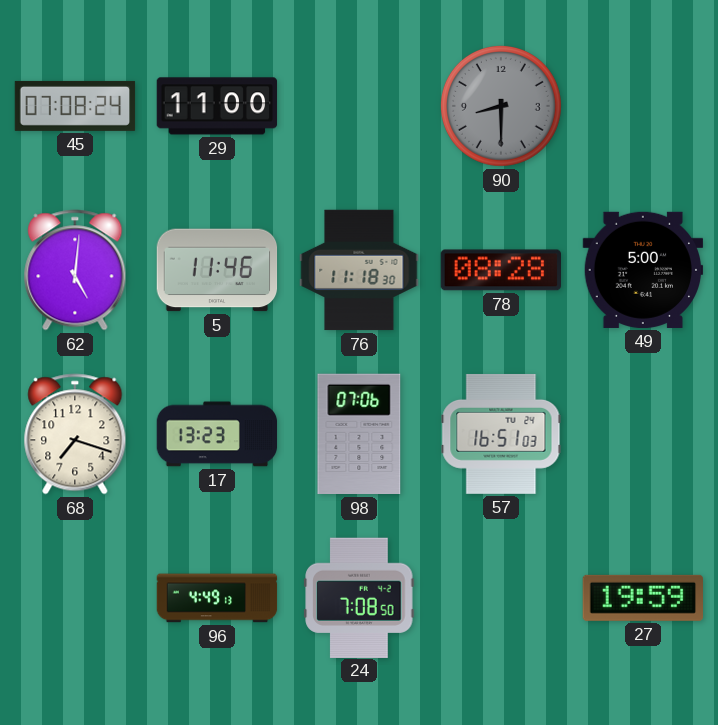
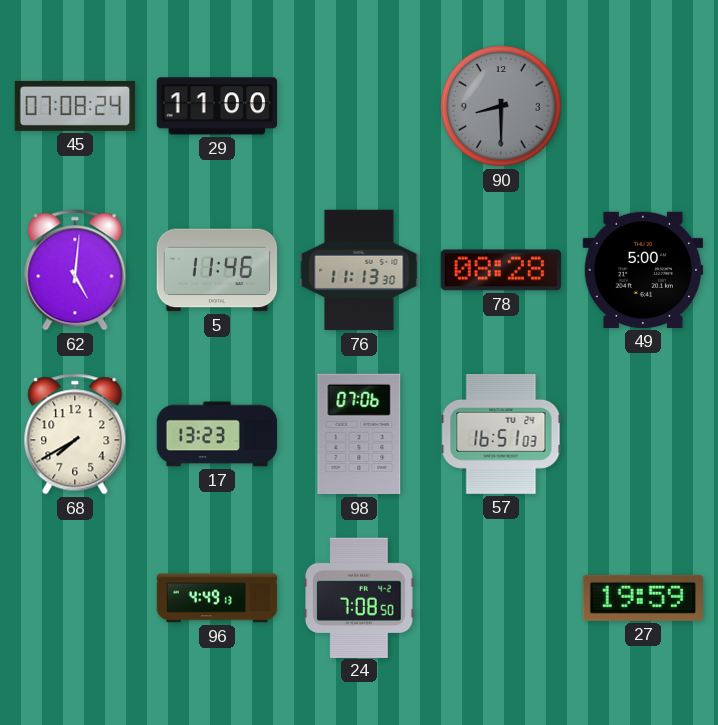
76: 11:18 -> 11:13 (359, 270)
68: 7:18 -> 7:40 (75, 434)
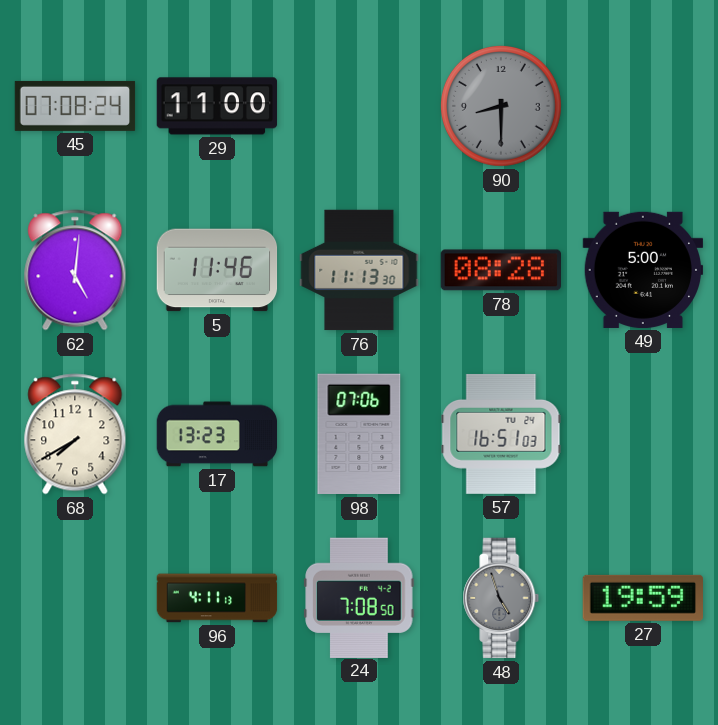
96: 4:49 -> 4:11 (217, 598)
48: none -> 4:57 (501, 598)
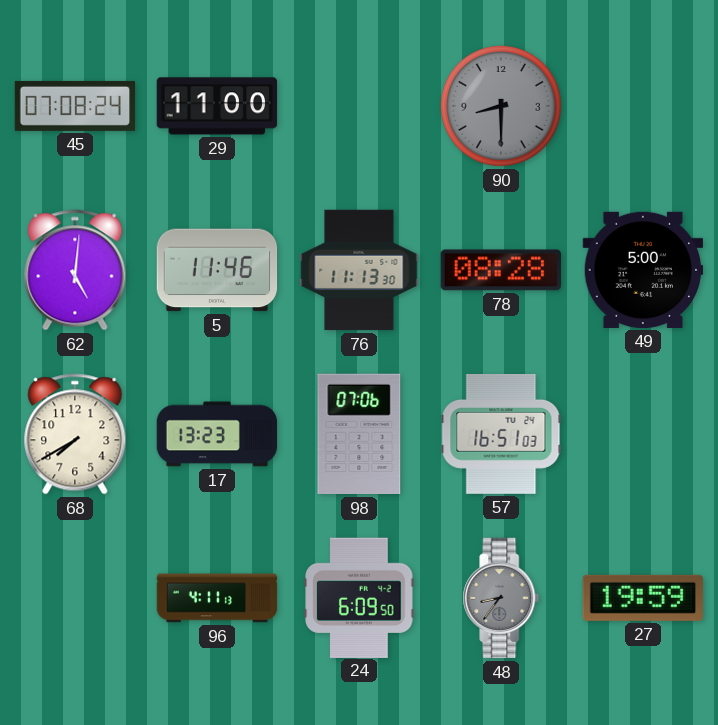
24: 7:08 -> 6:09 (359, 597)
48: 4:57 -> 8:36 (501, 598)
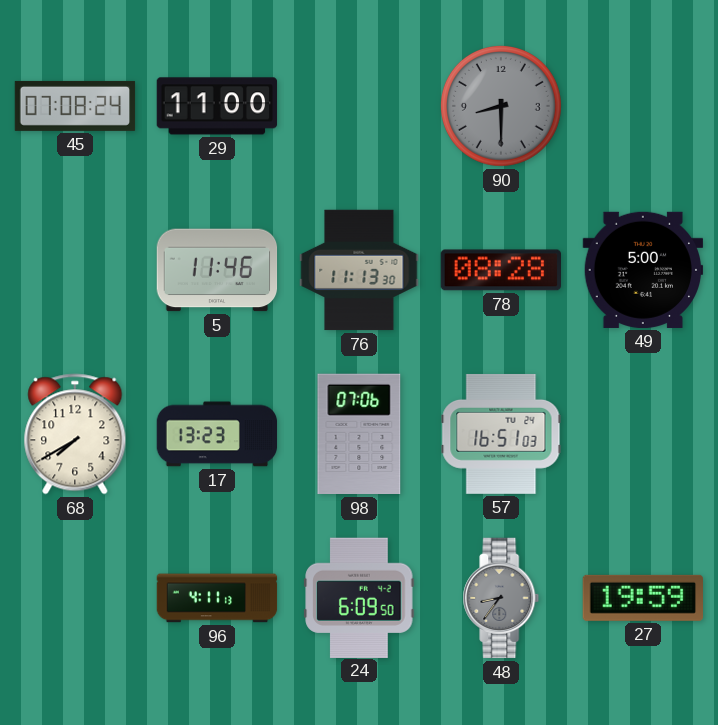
62: 5:01 -> none (75, 270)
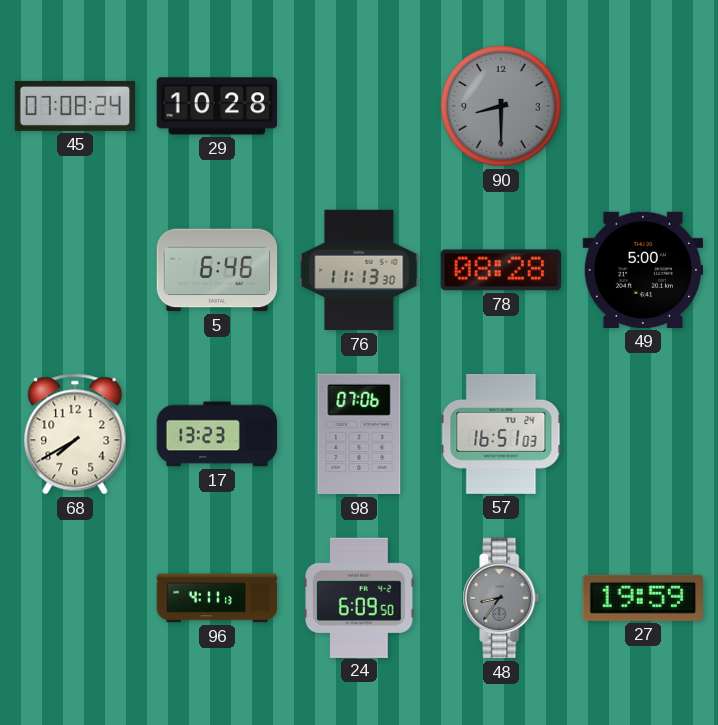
29: 11:00 -> 10:28 (217, 106)
5: 11:46 -> 6:46 (217, 270)
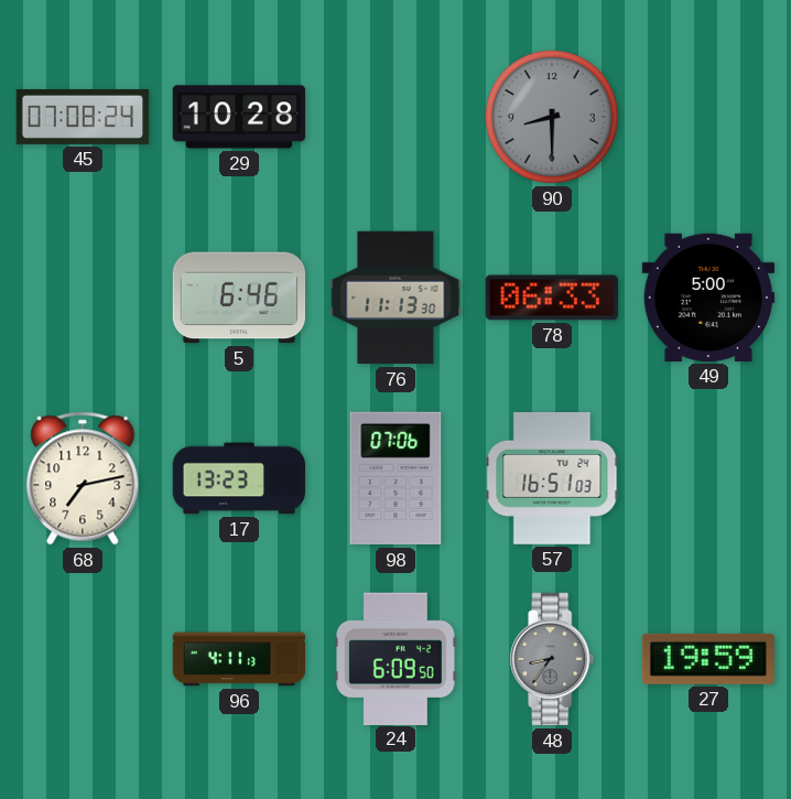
78: 08:28 -> 06:33 (551, 298)
68: 7:40 -> 7:13 (83, 478)
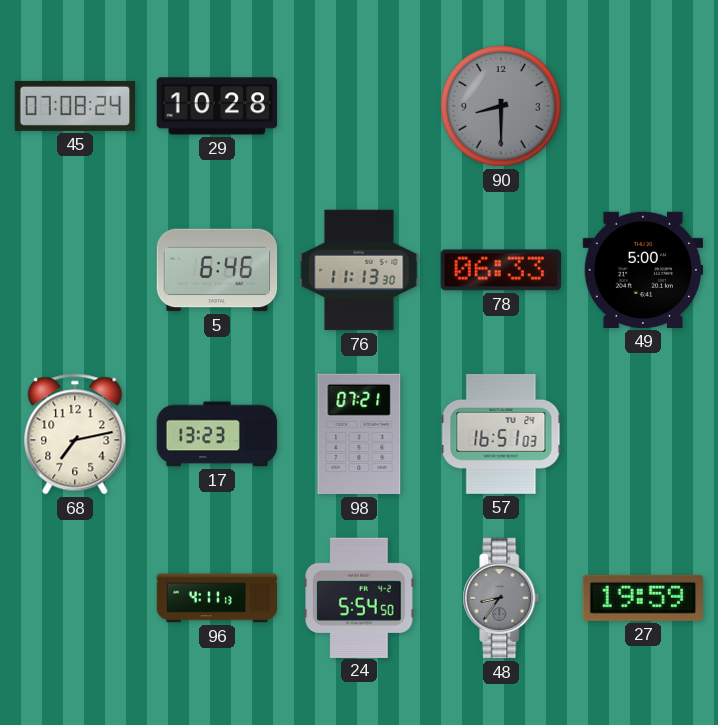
98: 07:06 -> 07:21 (359, 434)
24: 6:09 -> 5:54 (359, 597)
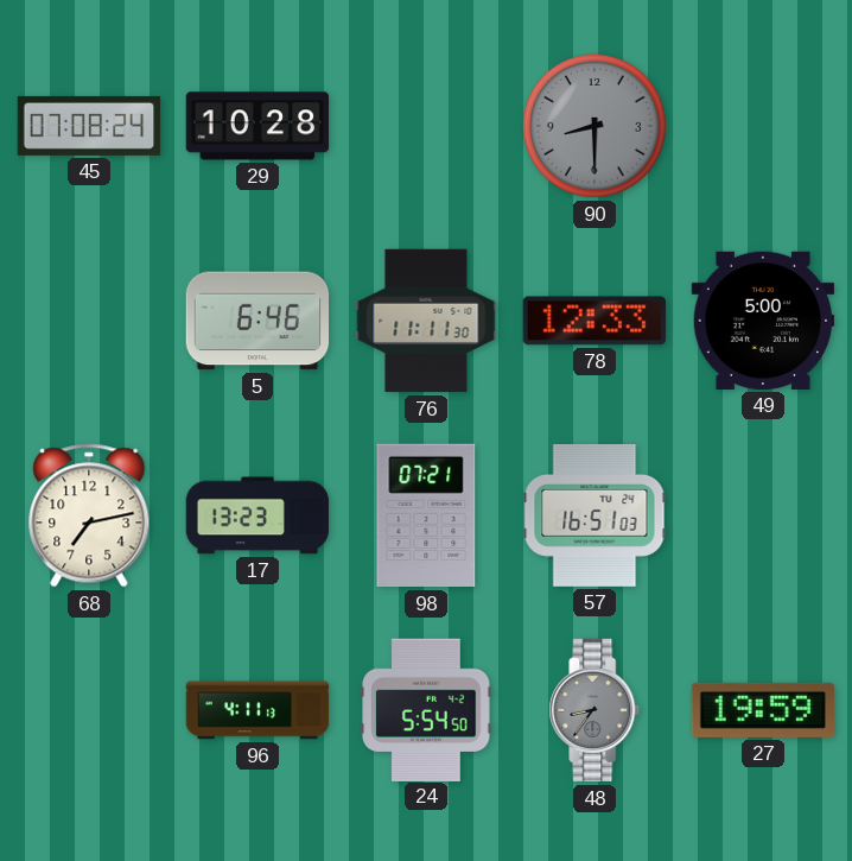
76: 11:13 -> 11:11 (426, 321)
78: 06:33 -> 12:33 (593, 321)
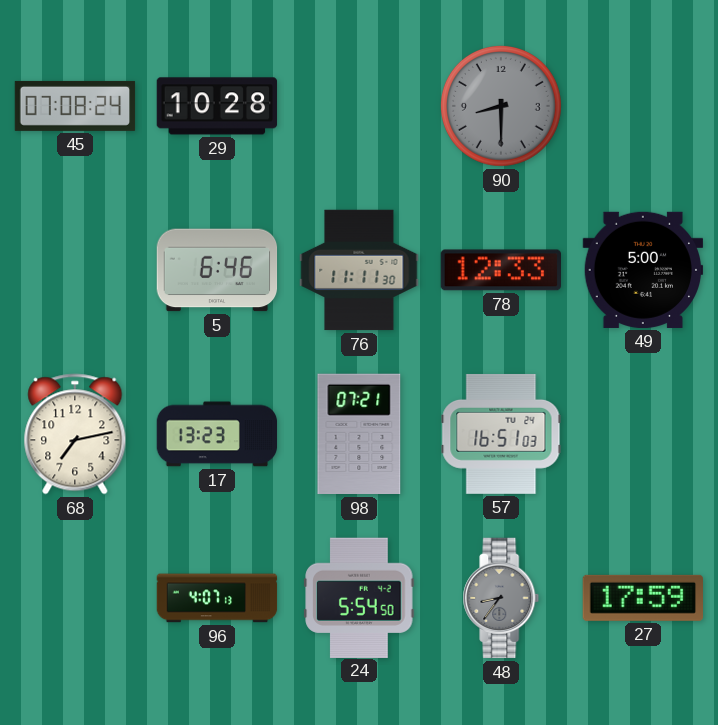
96: 4:11 -> 4:07 (217, 598)
27: 19:59 -> 17:59 (642, 598)
